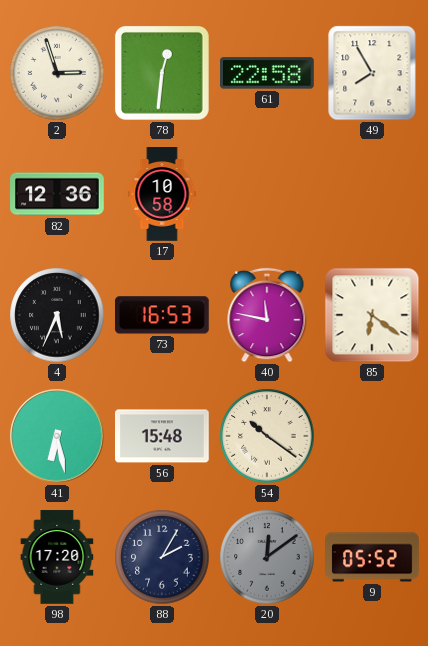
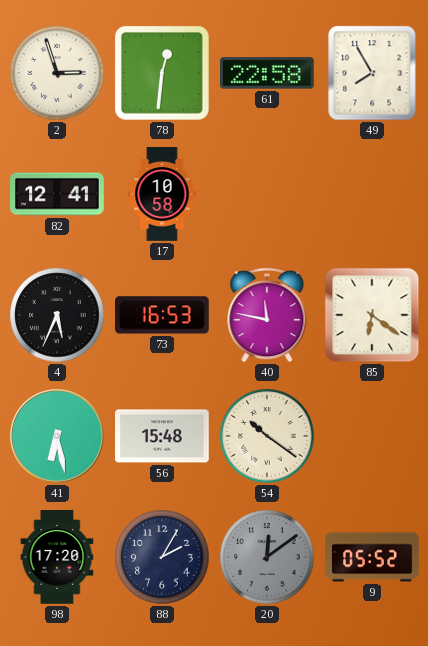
82: 12:36 -> 12:41 (57, 194)
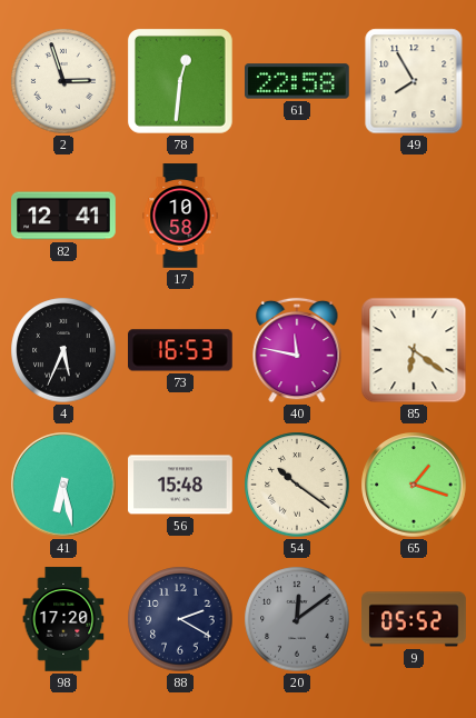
65: none -> 1:18 (414, 485)
88: 2:05 -> 2:20 (180, 619)
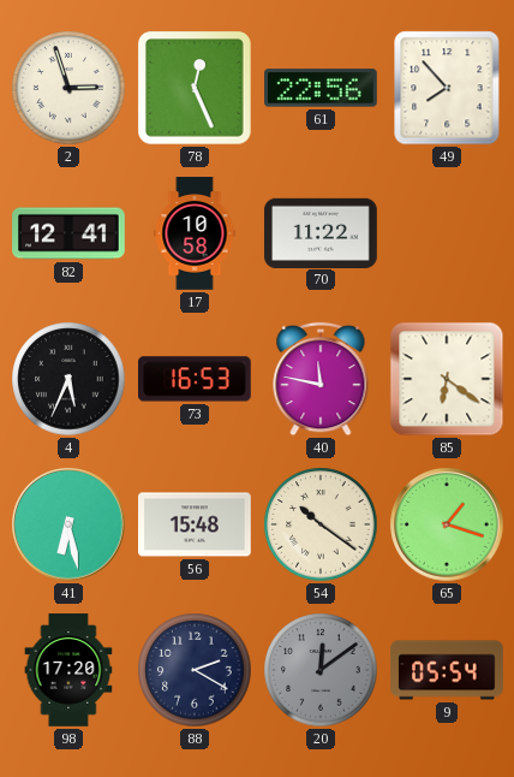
78: 12:31 -> 12:26 (195, 88)
61: 22:58 -> 22:56 (322, 88)
49: 7:55 -> 7:53 (447, 88)
70: none -> 11:22 (322, 232)
9: 05:52 -> 05:54 (447, 670)
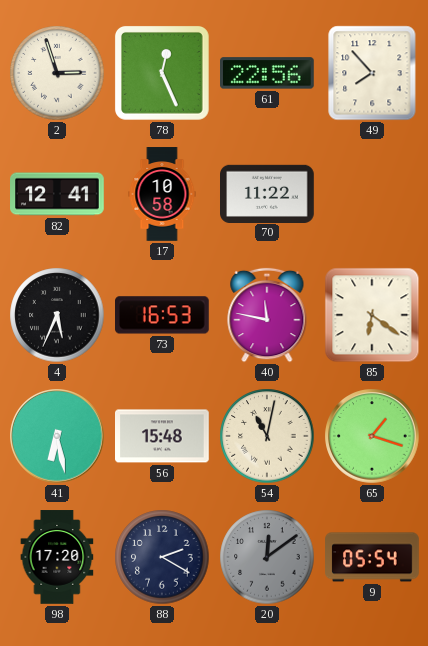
54: 10:21 -> 11:02 (267, 436)
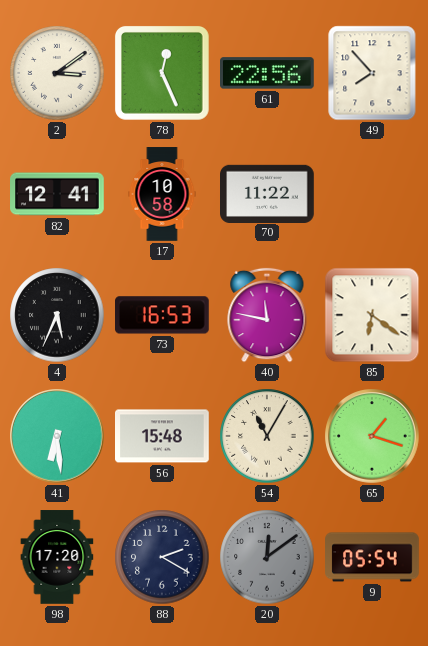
2: 2:57 -> 3:09 (57, 73)
41: 6:28 -> 6:29 (57, 436)
54: 11:02 -> 11:05 (267, 436)
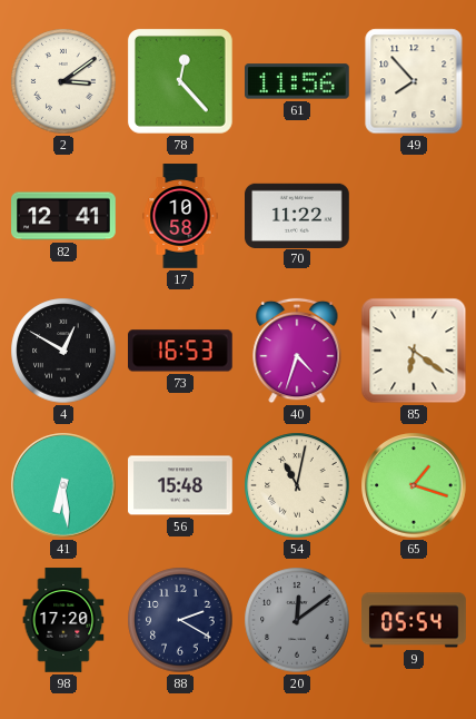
78: 12:26 -> 12:23 (180, 81)
61: 22:56 -> 11:56 (298, 81)
4: 5:34 -> 12:50 (63, 351)
40: 11:47 -> 4:33 (297, 351)
54: 11:05 -> 11:02 (297, 485)
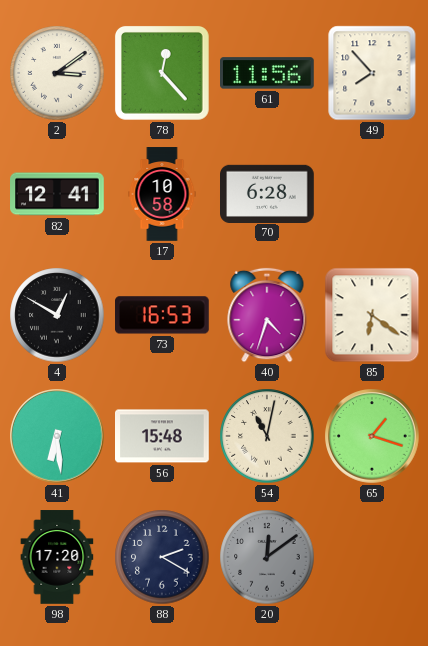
70: 11:22 -> 6:28 (268, 193)
9: 05:54 -> none (414, 620)
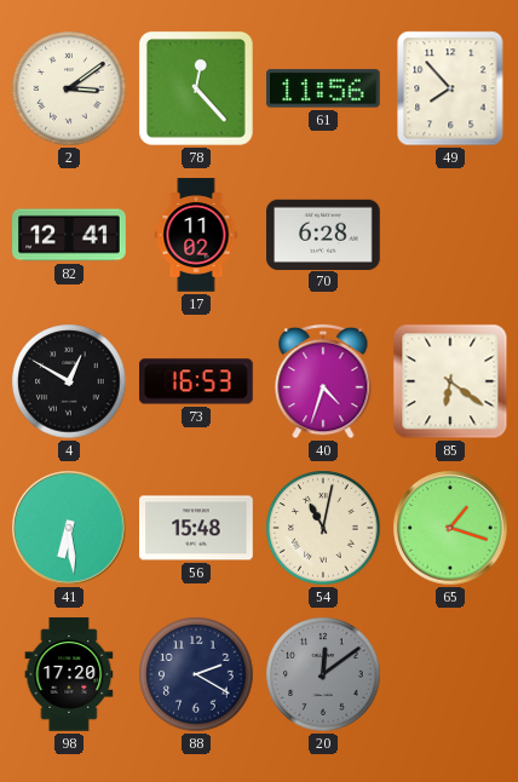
17: 10:58 -> 11:02 (196, 235)
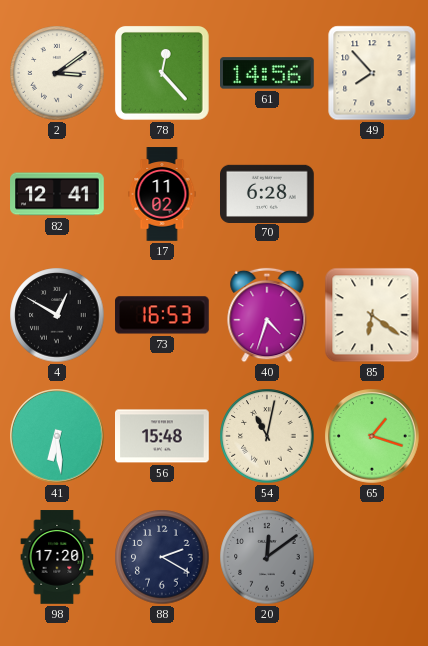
61: 11:56 -> 14:56 (268, 73)
